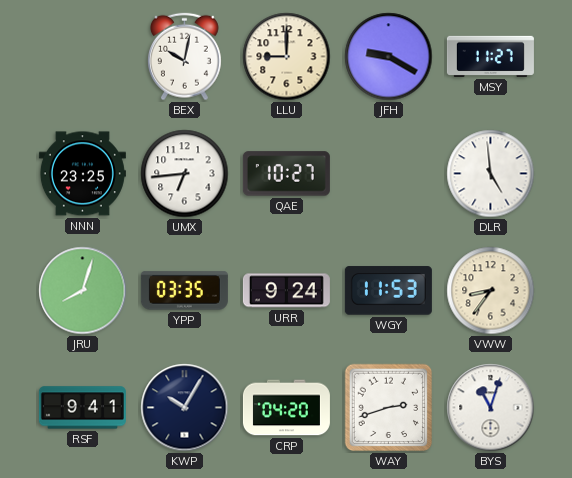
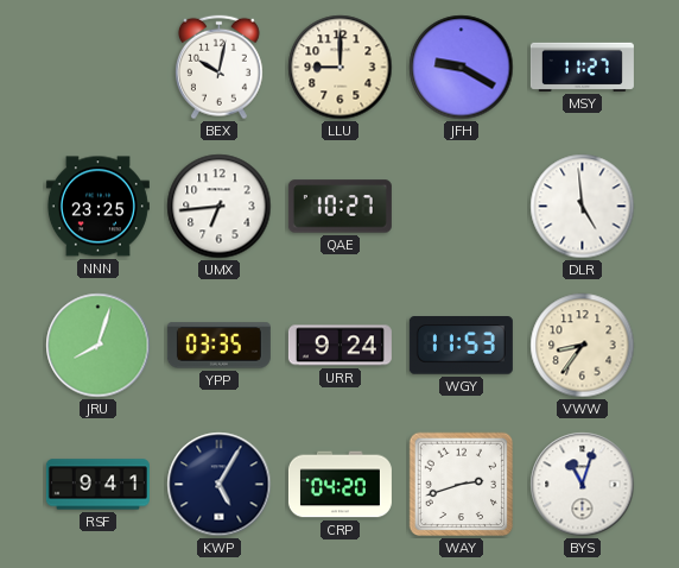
KWP: 10:05 -> 5:05 (220, 485)
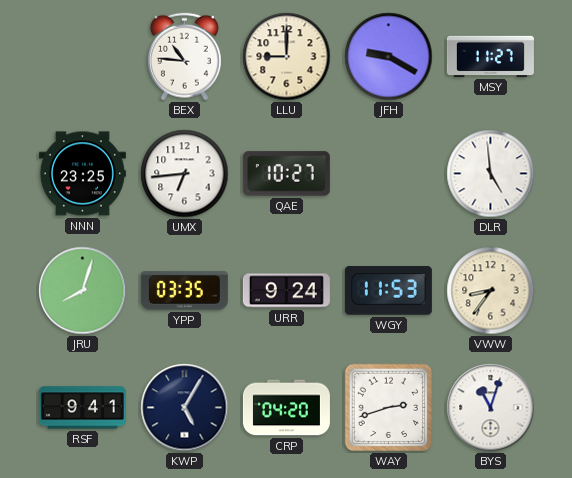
BEX: 10:02 -> 10:46 (184, 57)
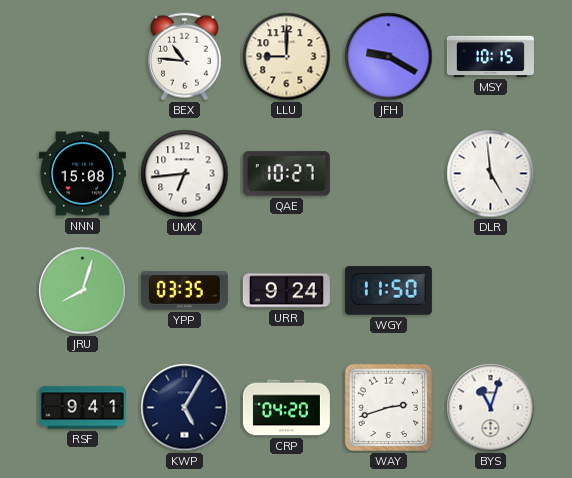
MSY: 11:27 -> 10:15 (490, 56)
NNN: 23:25 -> 15:08 (82, 174)
WGY: 11:53 -> 11:50 (388, 291)
VWW: 8:36 -> none (491, 291)
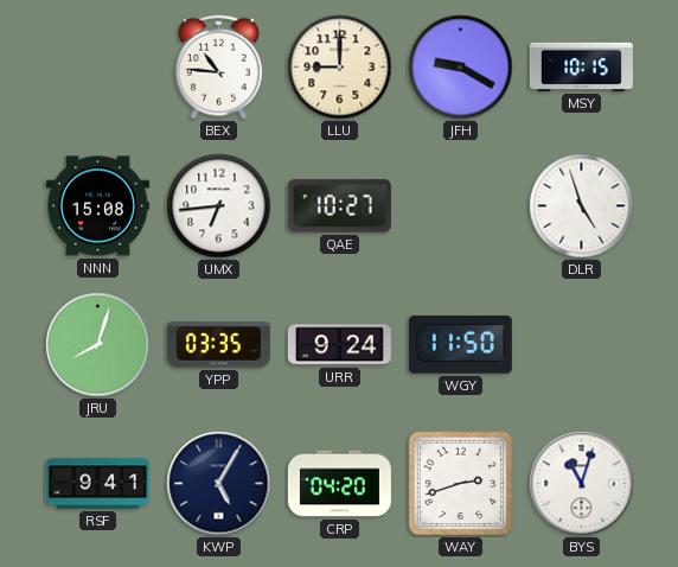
DLR: 4:59 -> 4:57 (582, 206)
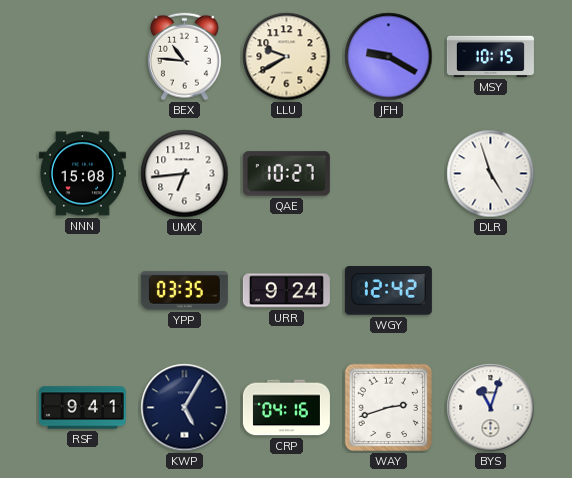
LLU: 9:00 -> 9:40 (287, 57)
JRU: 8:03 -> none (98, 345)
WGY: 11:50 -> 12:42 (388, 291)
CRP: 04:20 -> 04:16 (286, 408)
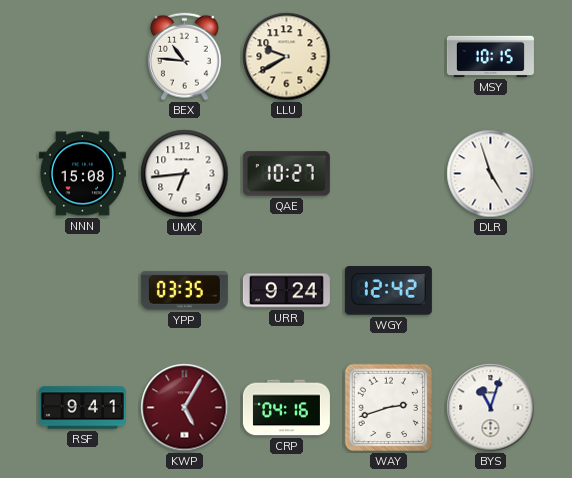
JFH: 9:20 -> none (389, 57)
KWP dial: navy -> burgundy (185, 408)
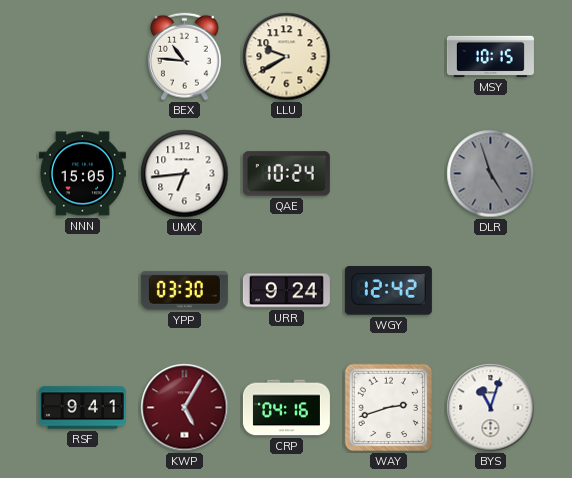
NNN: 15:08 -> 15:05 (82, 174)
QAE: 10:27 -> 10:24 (286, 174)
DLR dial: white -> grey (491, 174)
YPP: 03:35 -> 03:30 (184, 291)
